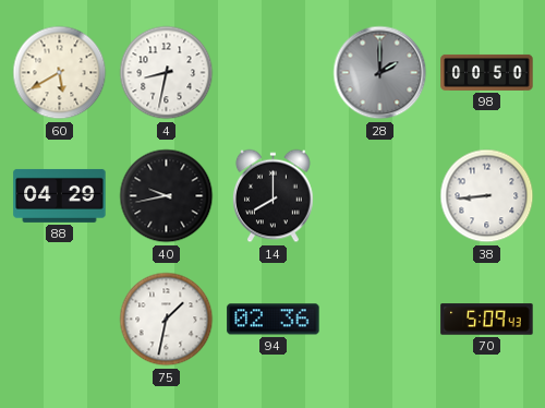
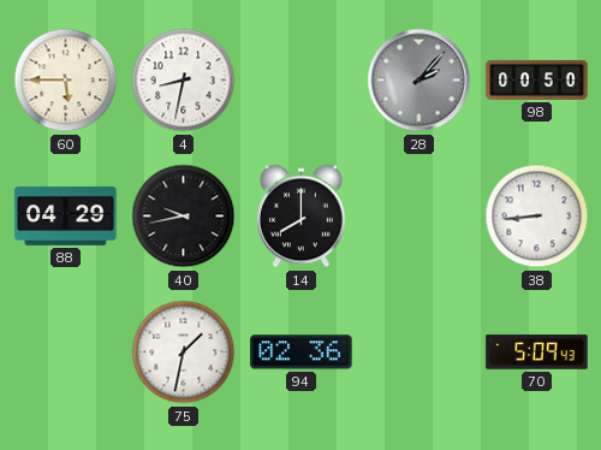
60: 5:40 -> 5:45 (66, 81)
28: 2:00 -> 2:07 (419, 81)
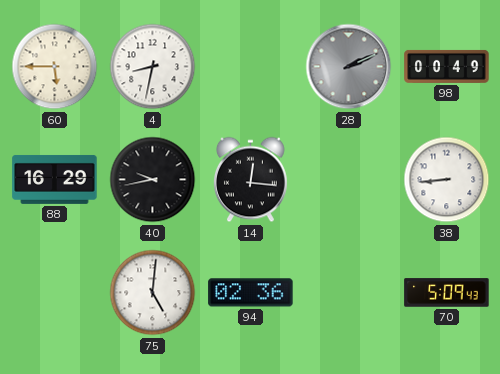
28: 2:07 -> 2:11 (349, 67)
98: 00:50 -> 00:49 (447, 66)
88: 04:29 -> 16:29 (55, 179)
14: 8:00 -> 12:16 (251, 180)
75: 1:32 -> 5:01 (153, 293)
